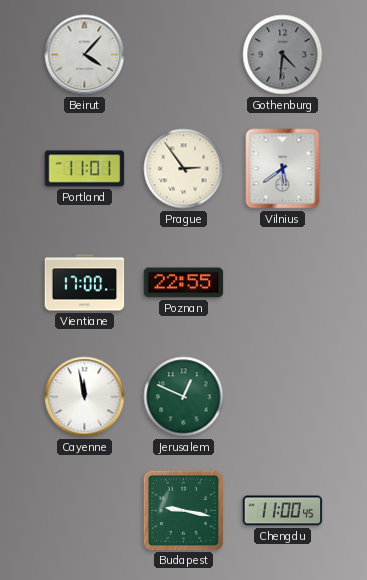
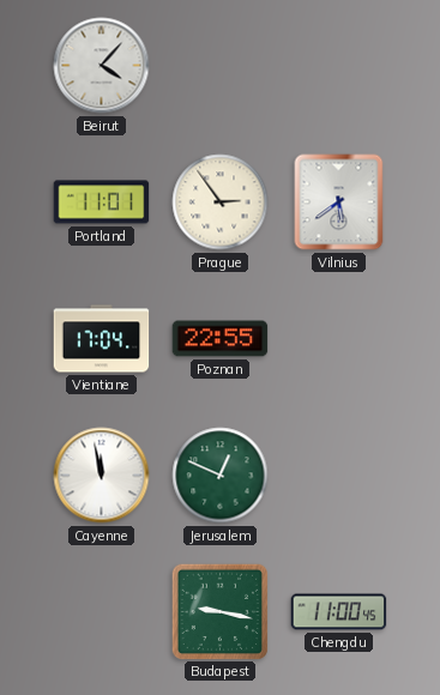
Gothenburg: 4:31 -> none (283, 55)
Vientiane: 17:00 -> 17:04 (102, 339)
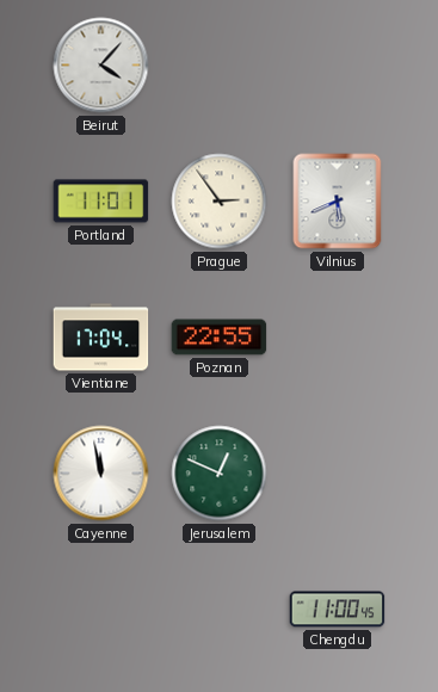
Vilnius: 5:39 -> 5:41 (338, 202)
Budapest: 9:17 -> none (219, 611)
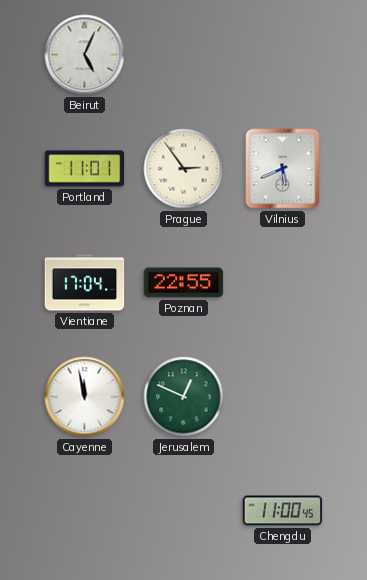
Beirut: 4:07 -> 5:04 (85, 55)
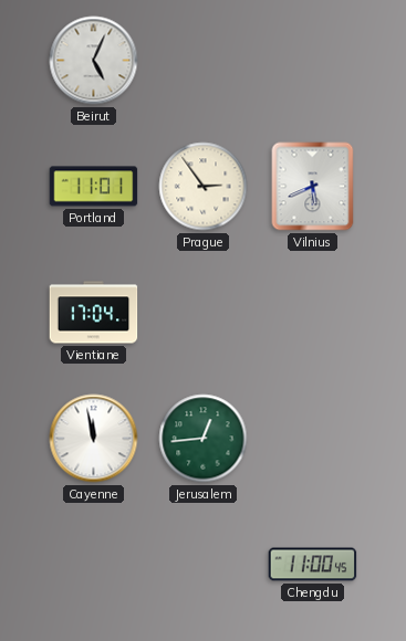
Poznan: 22:55 -> none (184, 283)
Jerusalem: 12:49 -> 12:44 (204, 439)
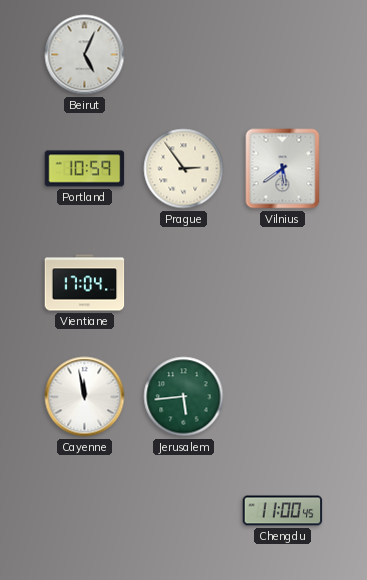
Portland: 11:01 -> 10:59 (85, 169)
Vilnius: 5:41 -> 5:39 (283, 169)
Jerusalem: 12:44 -> 5:44 (184, 397)
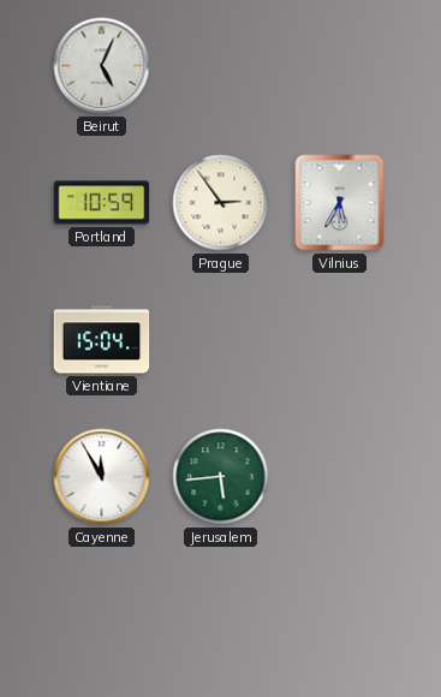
Vilnius: 5:39 -> 5:35 (340, 203)
Vientiane: 17:04 -> 15:04 (102, 340)
Cayenne: 11:58 -> 11:55 (102, 477)
Chengdu: 11:00 -> none (283, 511)
